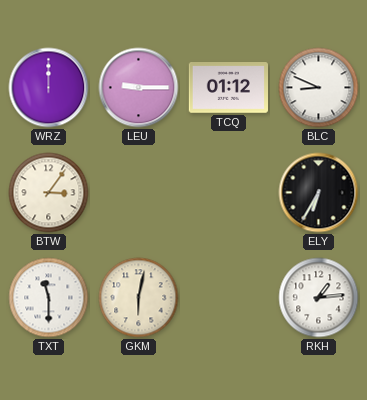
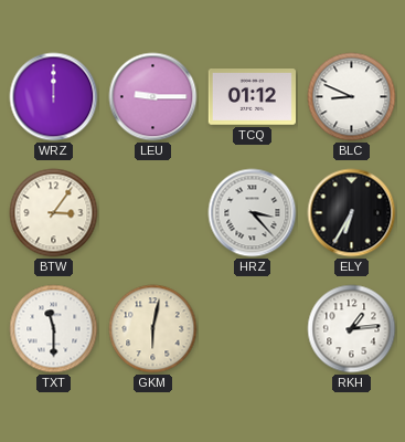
HRZ: none -> 3:23 (253, 213)
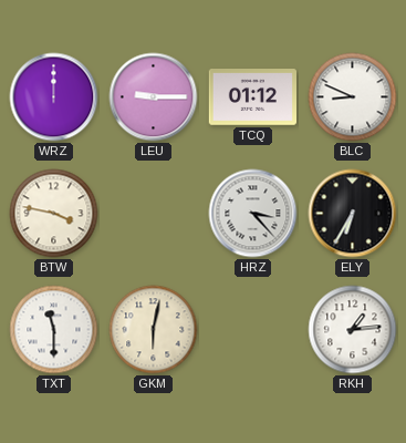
BTW: 3:06 -> 3:47 (54, 214)
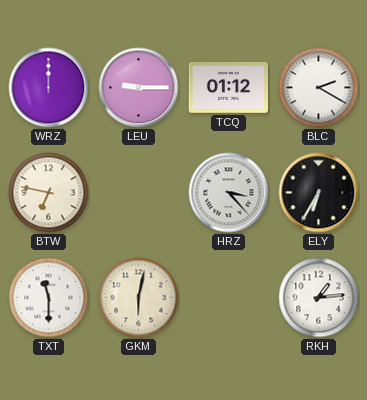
BLC: 8:49 -> 2:20 (319, 88)
BTW: 3:47 -> 6:47 (49, 193)
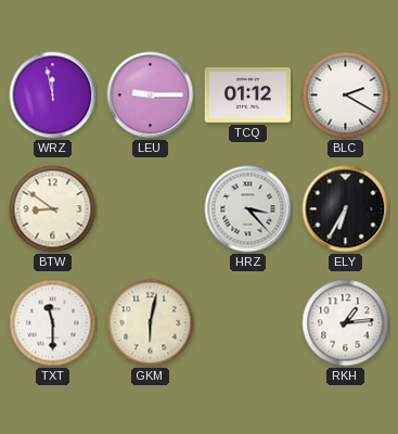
WRZ: 12:00 -> 11:58 (53, 95)
BTW: 6:47 -> 8:51 (53, 209)
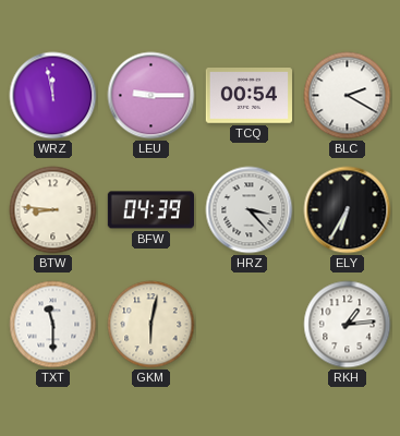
TCQ: 01:12 -> 00:54 (249, 96)
BTW: 8:51 -> 8:46 (53, 210)
BFW: none -> 04:39 (150, 210)
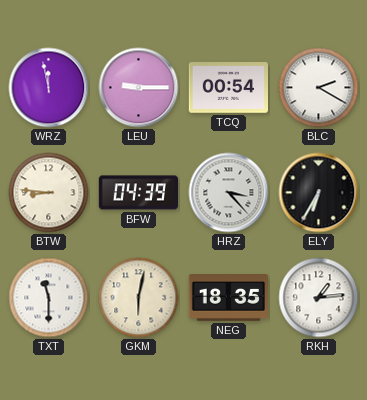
NEG: none -> 18:35 (228, 298)
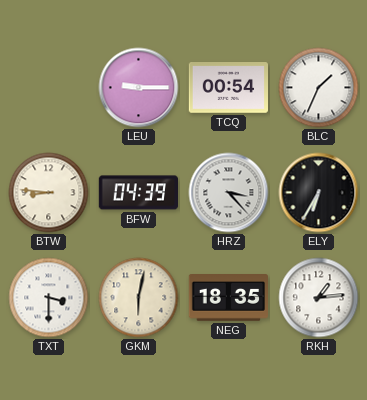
WRZ: 11:58 -> none (49, 88)
BLC: 2:20 -> 1:34 (319, 88)
TXT: 11:30 -> 3:30 (49, 298)
